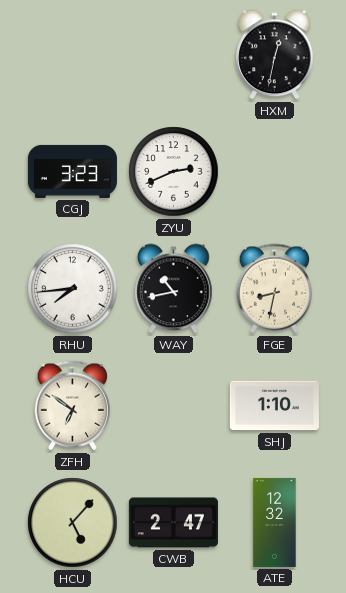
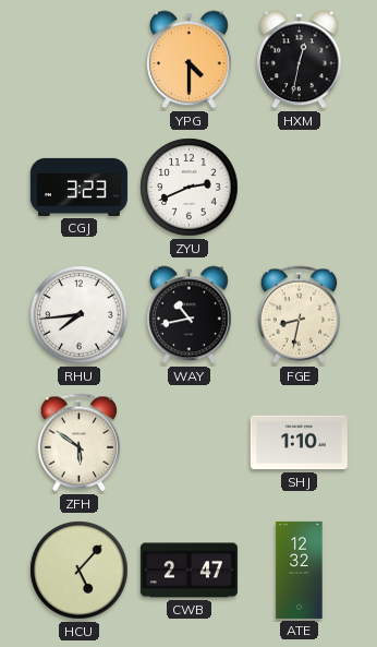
YPG: none -> 4:30 (190, 60)
ZFH: 6:51 -> 5:51 (80, 443)
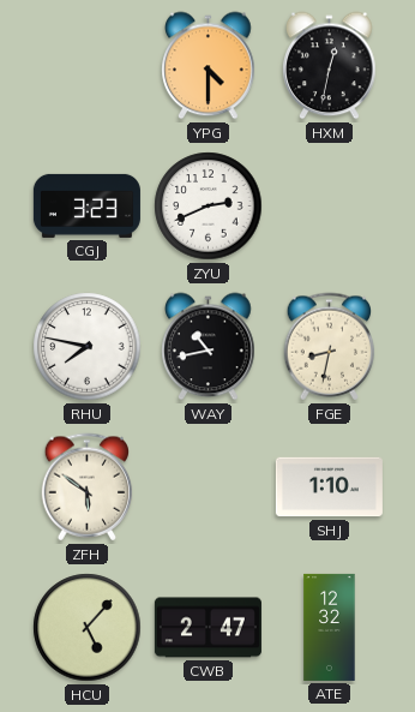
RHU: 7:44 -> 7:47 (88, 347)
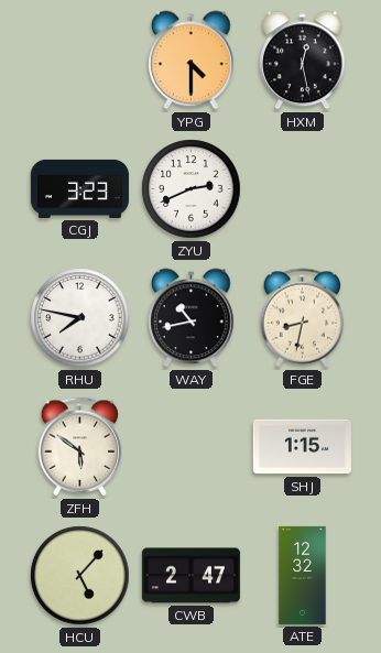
HXM: 12:32 -> 12:28 (303, 61)
SHJ: 1:10 -> 1:15 (302, 447)
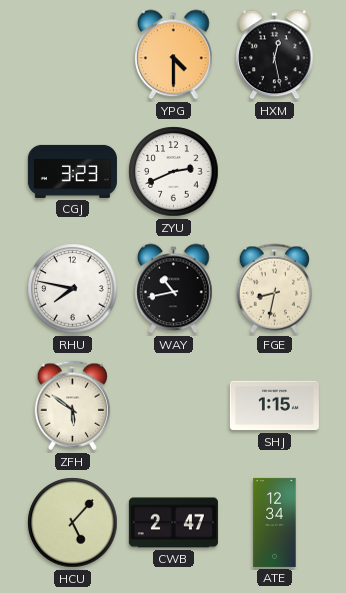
ATE: 12:32 -> 12:34 (275, 522)
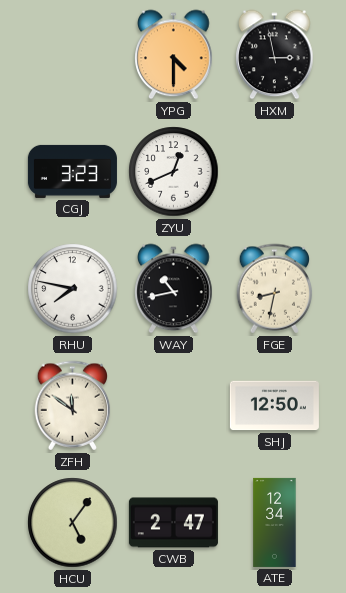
HXM: 12:28 -> 2:58 (275, 55)
ZYU: 2:41 -> 12:41 (174, 172)
ZFH: 5:51 -> 11:51 (73, 406)
SHJ: 1:15 -> 12:50 (274, 406)
HCU: 5:07 -> 5:06 (73, 523)
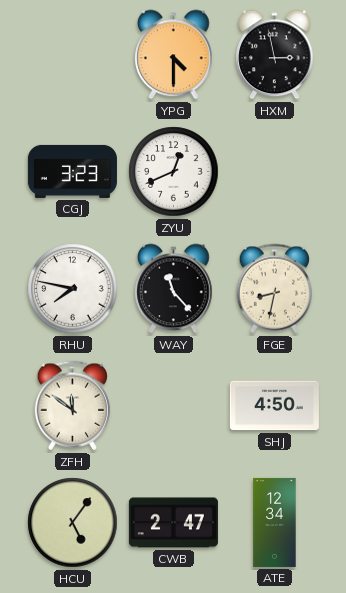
WAY: 10:43 -> 11:23 (174, 289)
SHJ: 12:50 -> 4:50 (274, 406)
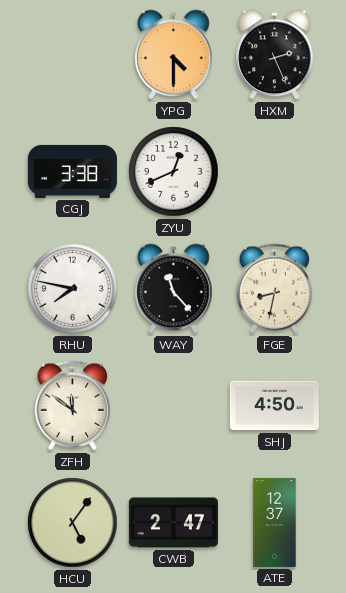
HXM: 2:58 -> 2:26 (275, 55)
CGJ: 3:23 -> 3:38 (72, 171)
ATE: 12:34 -> 12:37 (275, 522)
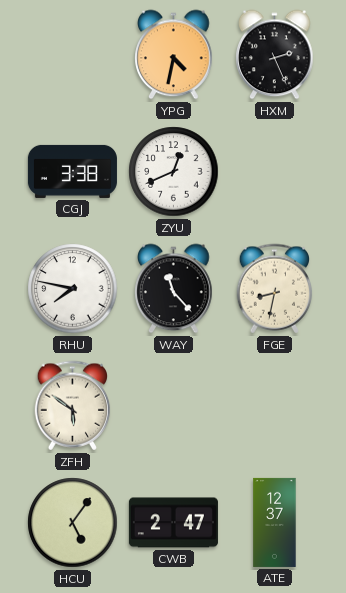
YPG: 4:30 -> 4:32 (174, 55)
ZFH: 11:51 -> 5:51 (73, 406)
SHJ: 4:50 -> none (274, 406)
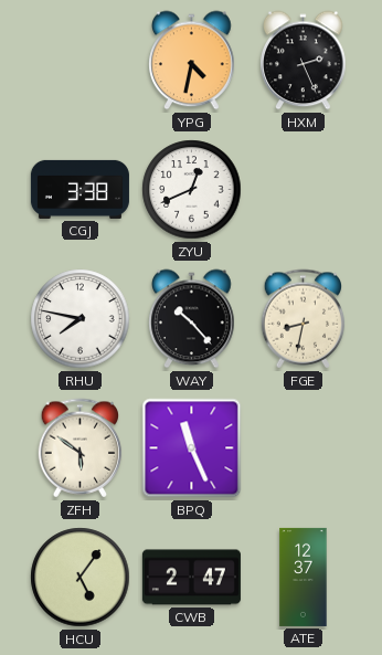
WAY: 11:23 -> 10:23 (192, 319)
BPQ: none -> 11:26 (192, 448)
